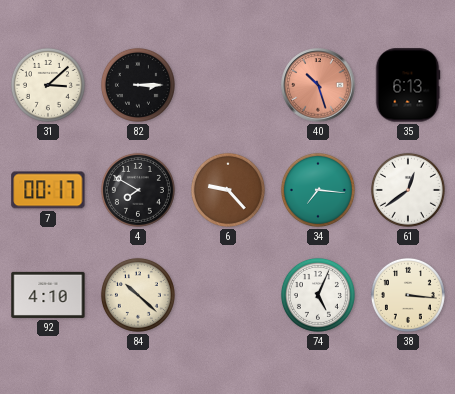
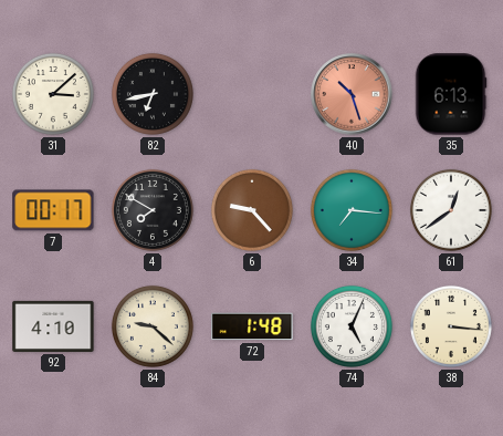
82: 3:15 -> 6:43 (153, 94)
84: 10:22 -> 9:22 (153, 326)
72: none -> 1:48 (252, 326)
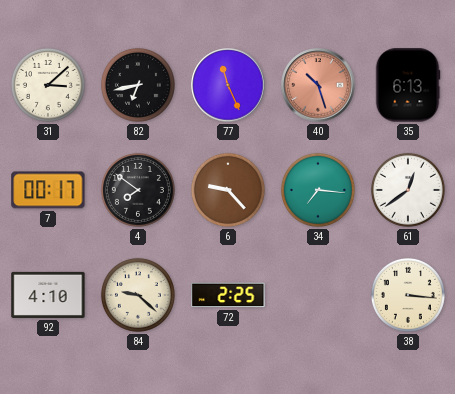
77: none -> 11:26 (228, 85)
4: 7:50 -> 7:51 (138, 190)
72: 1:48 -> 2:25 (228, 295)
74: 5:04 -> none (352, 326)
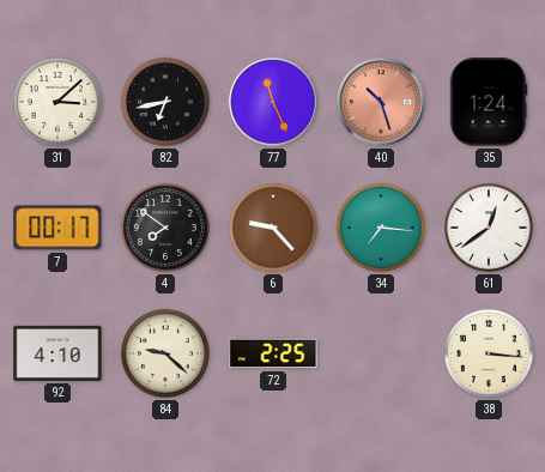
35: 6:13 -> 1:24 (489, 102)
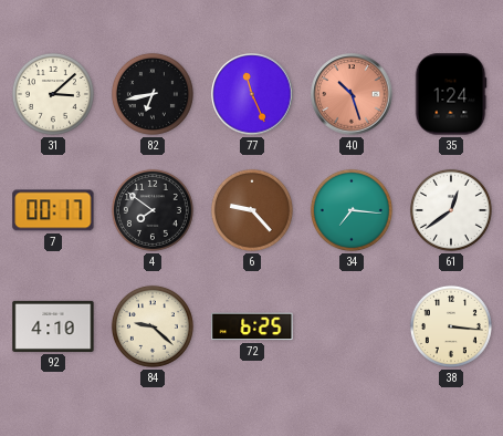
72: 2:25 -> 6:25 (252, 326)
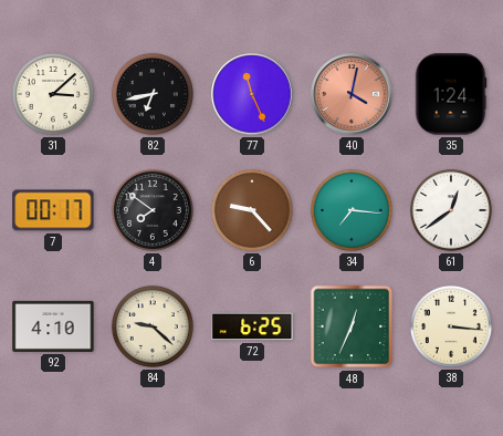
40: 10:27 -> 4:02 (352, 94)
48: none -> 12:34 (352, 326)
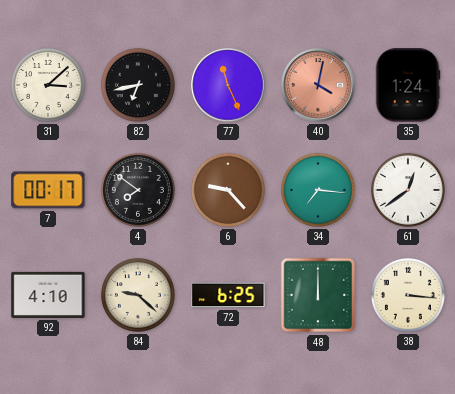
48: 12:34 -> 12:00 (318, 295)
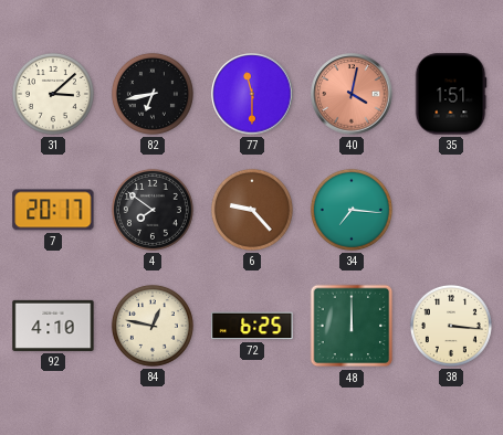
77: 11:26 -> 11:30 (252, 94)
35: 1:24 -> 1:51 (451, 94)
7: 00:17 -> 20:17 (53, 210)
61: 12:39 -> none (408, 190)
84: 9:22 -> 12:47 (153, 326)
